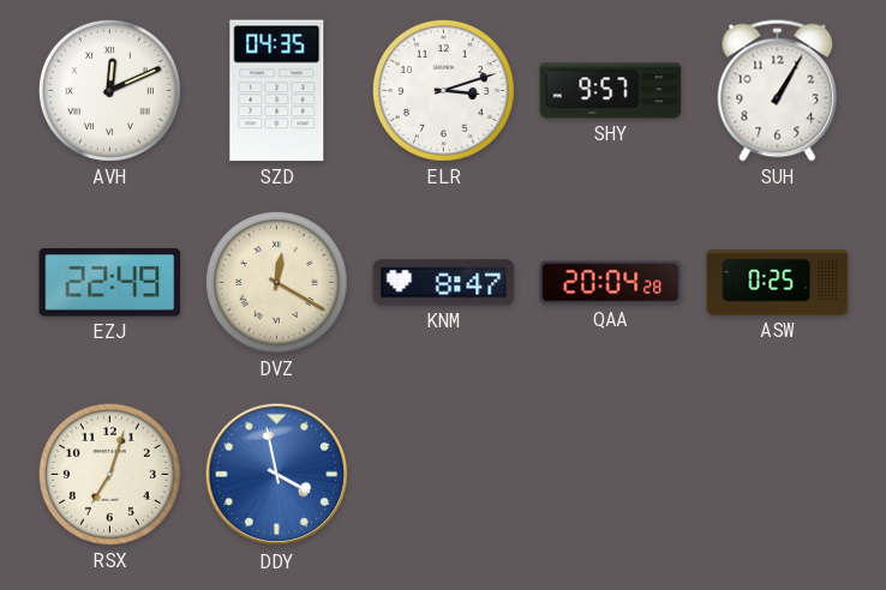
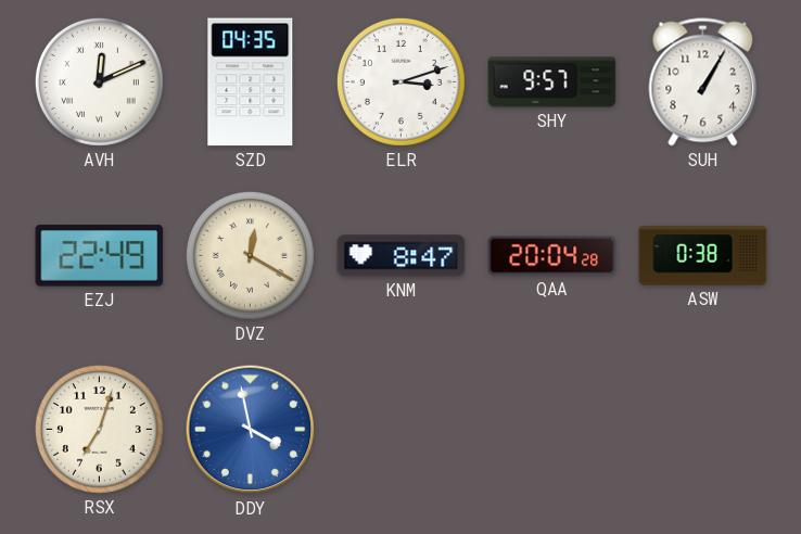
ASW: 0:25 -> 0:38 (703, 256)
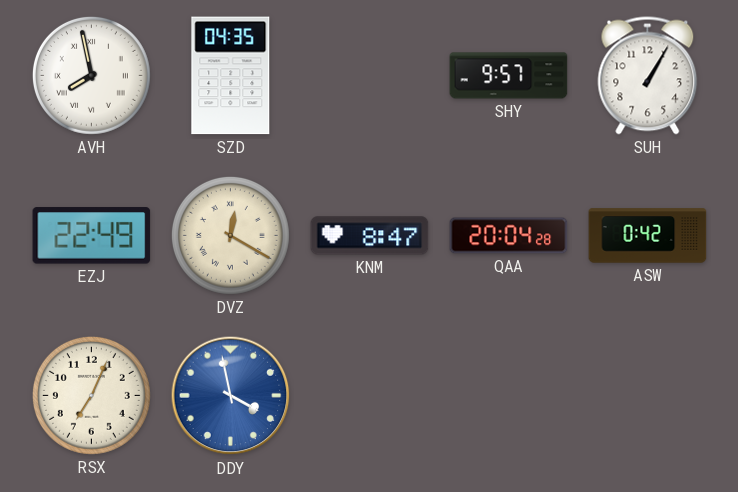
AVH: 12:11 -> 7:58 (91, 75)
ELR: 3:12 -> none (400, 81)
ASW: 0:38 -> 0:42 (648, 236)
RSX: 7:03 -> 7:04 (91, 395)
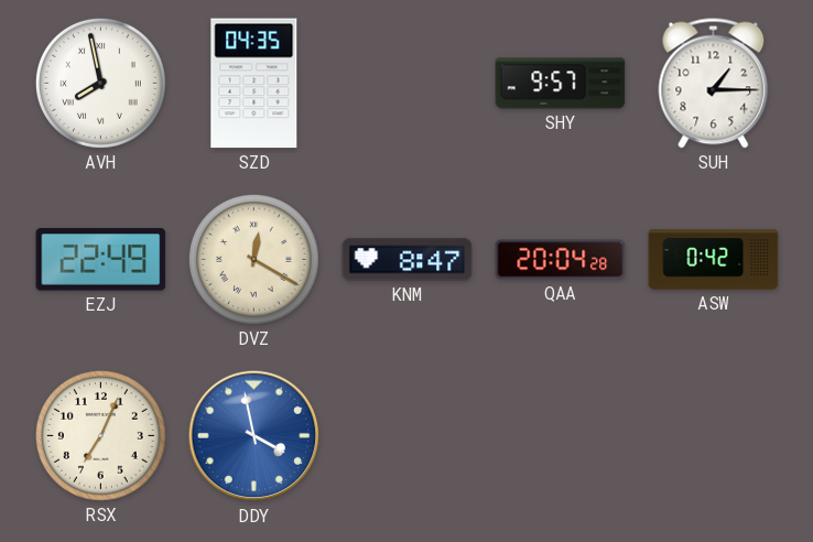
SUH: 1:05 -> 1:15 (714, 84)
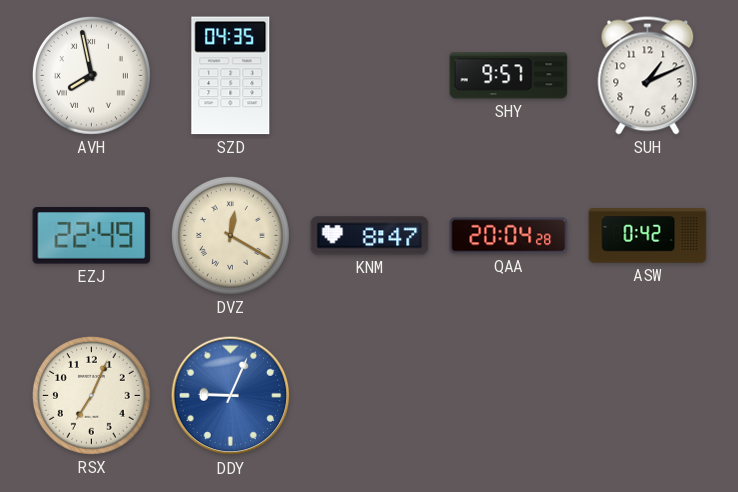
SUH: 1:15 -> 1:11 (648, 76)
DDY: 3:58 -> 9:04 (231, 396)
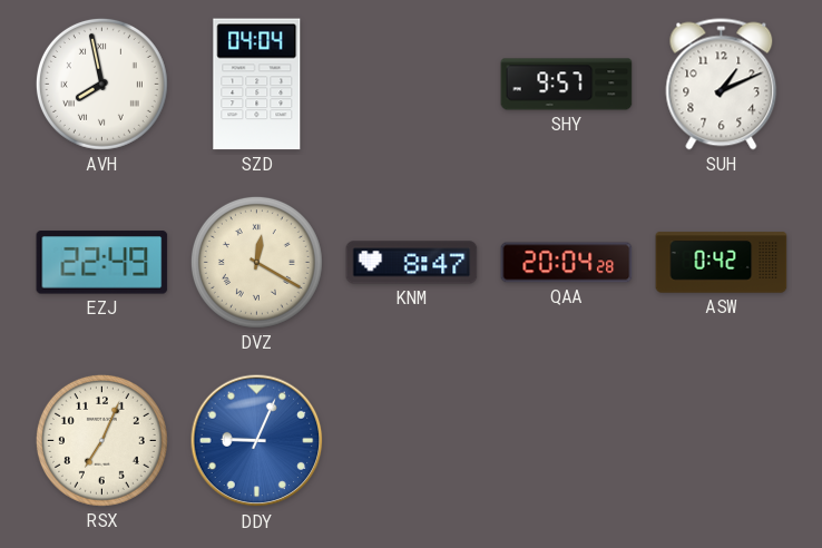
SZD: 04:35 -> 04:04 (257, 85)
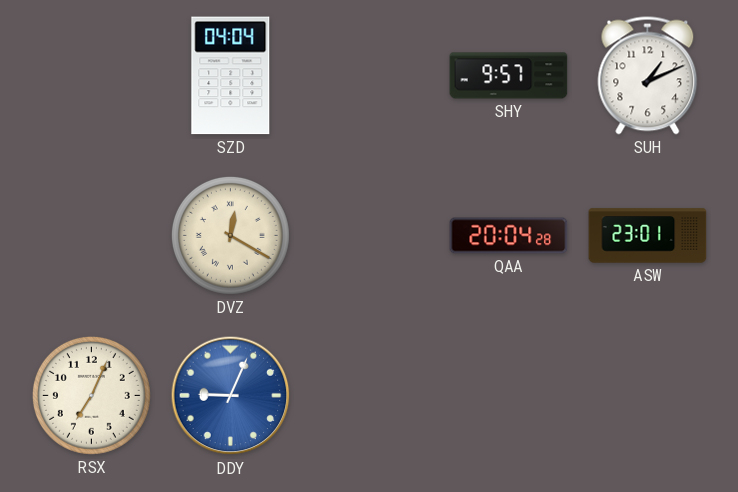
AVH: 7:58 -> none (101, 84)
EZJ: 22:49 -> none (102, 263)
KNM: 8:47 -> none (412, 263)
ASW: 0:42 -> 23:01 (648, 236)
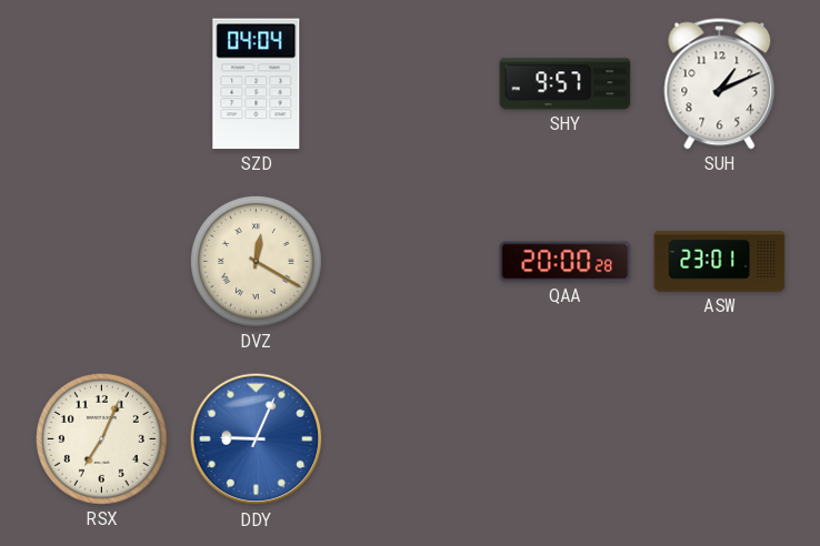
QAA: 20:04 -> 20:00 (566, 262)
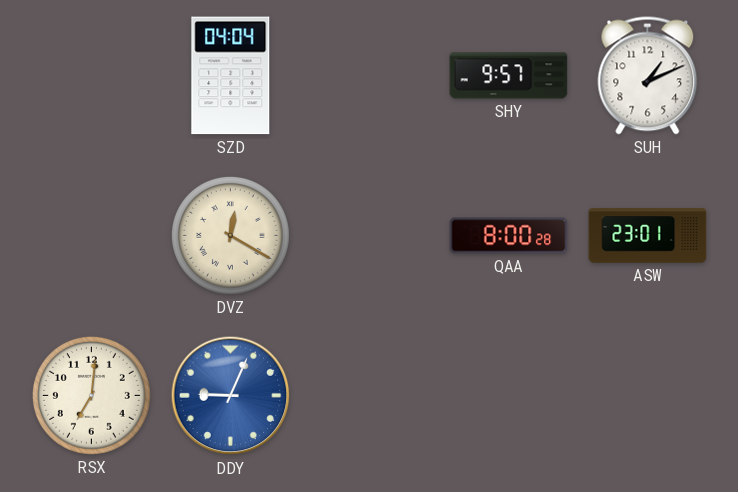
QAA: 20:00 -> 8:00 (509, 236)
RSX: 7:04 -> 7:01 (91, 395)
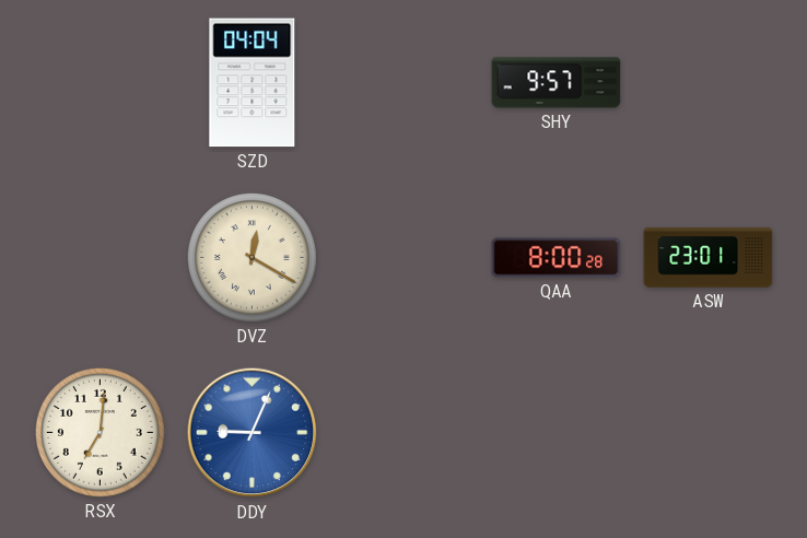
SUH: 1:11 -> none (648, 76)
